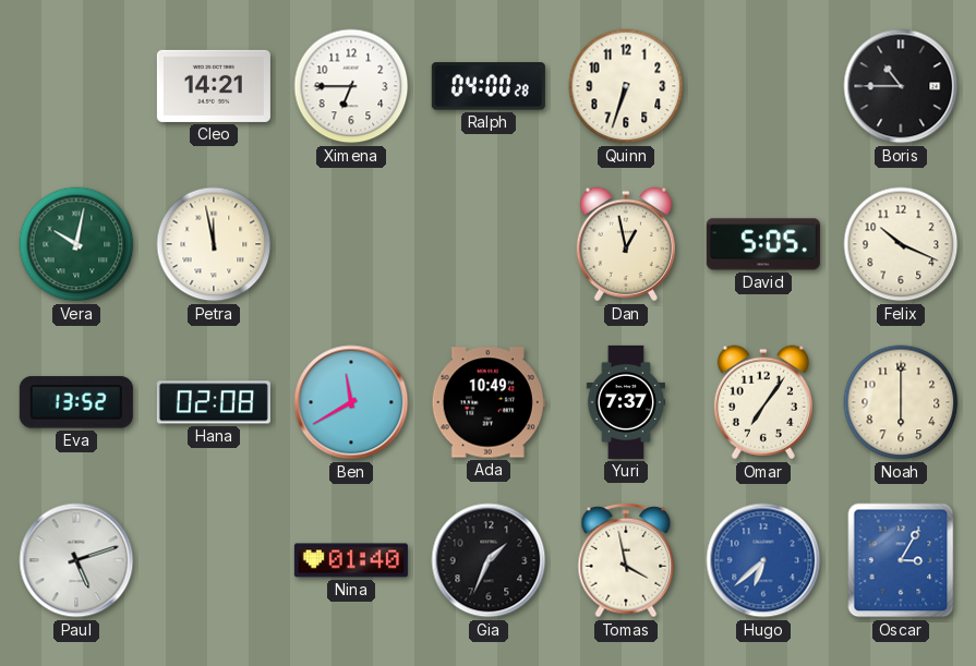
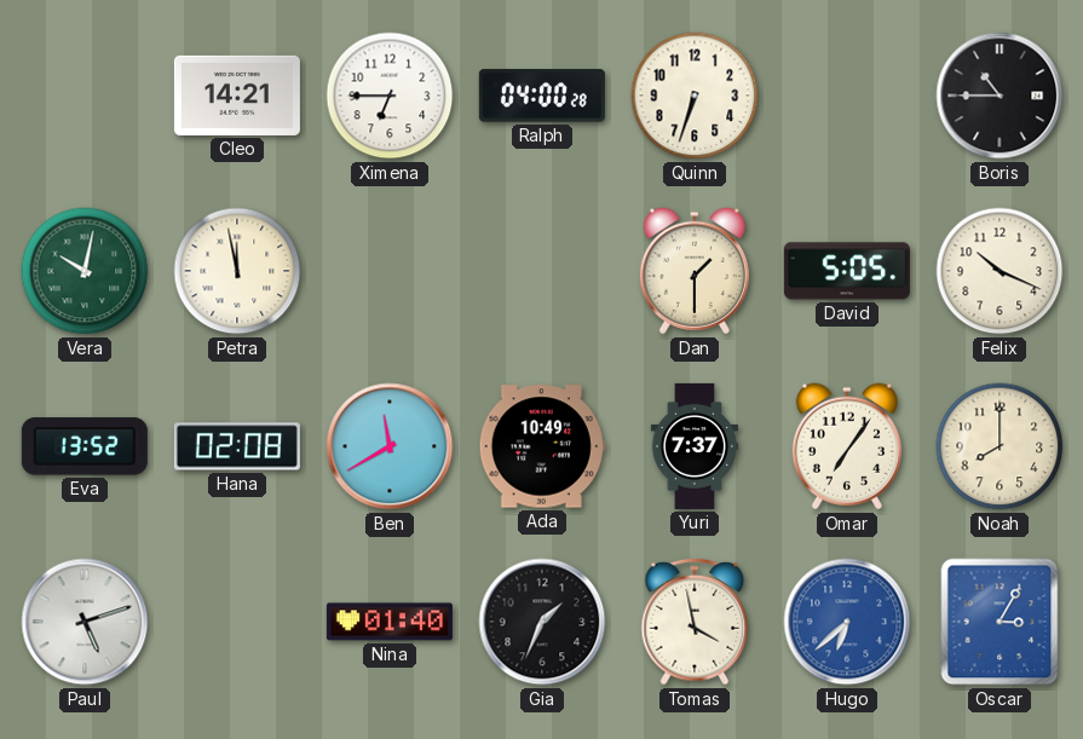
Dan: 12:58 -> 1:30 (695, 271)
Noah: 6:00 -> 8:00 (1000, 446)
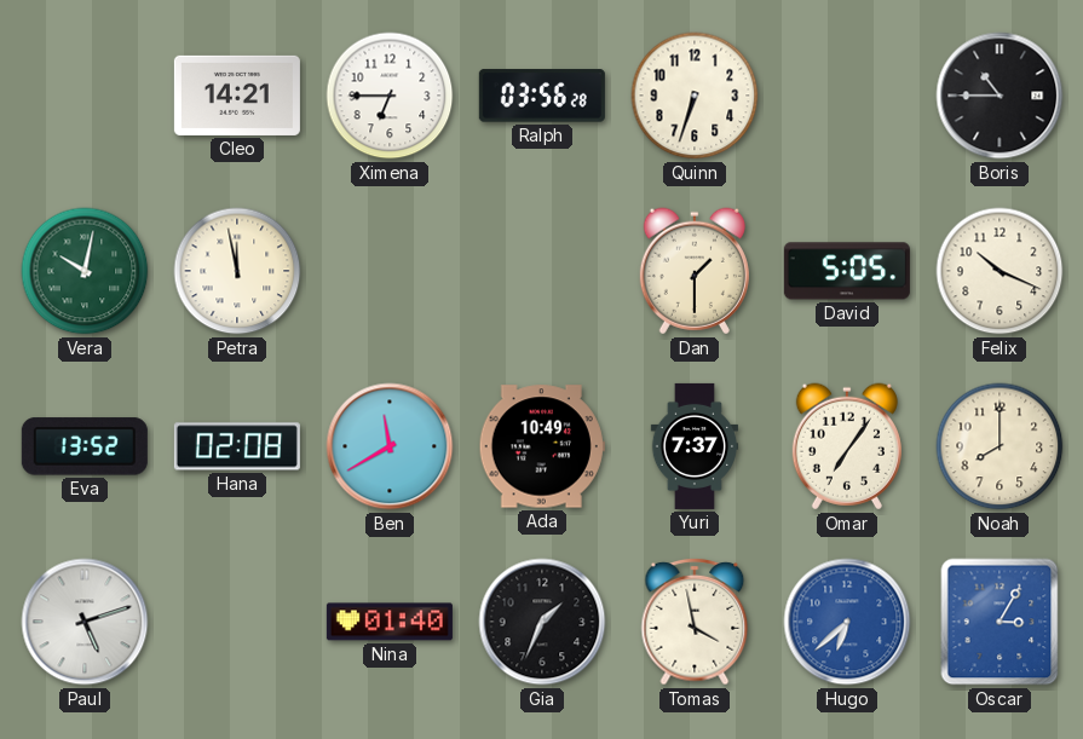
Ralph: 04:00 -> 03:56 (542, 96)
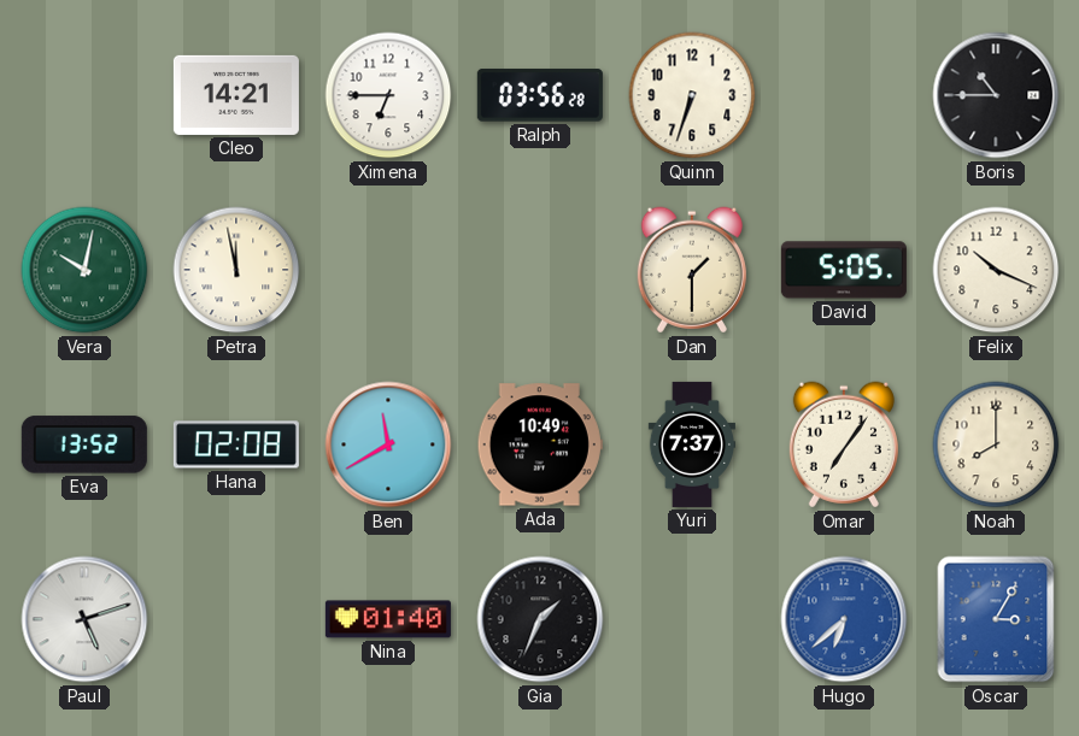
Tomas: 3:58 -> none (695, 622)
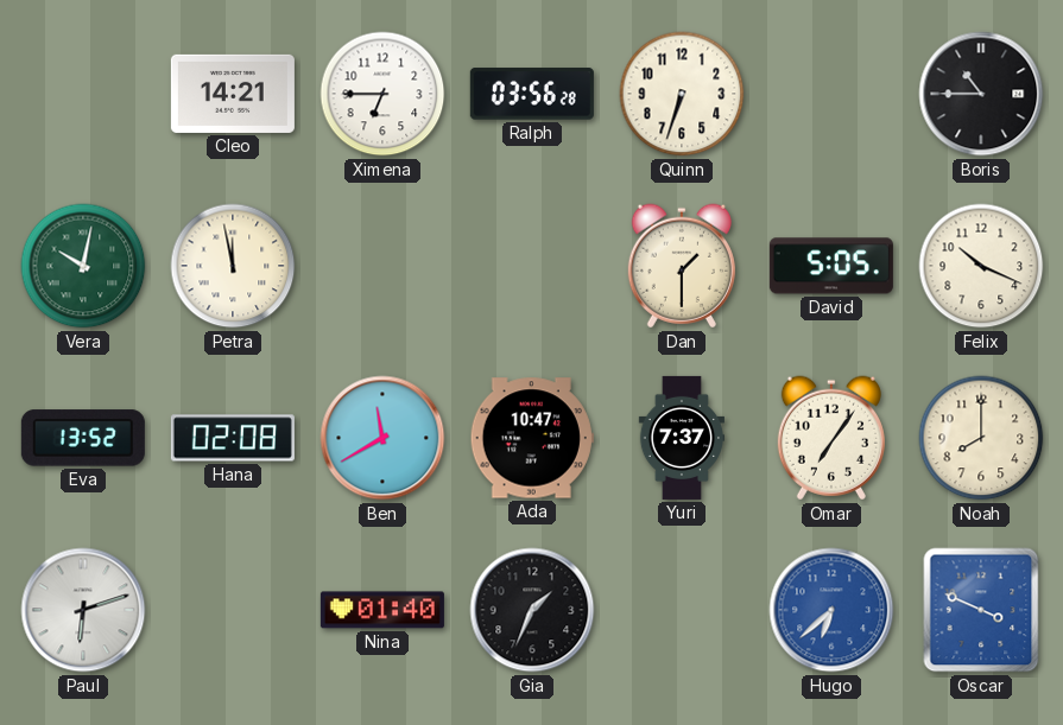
Ada: 10:49 -> 10:47 (532, 438)
Paul: 5:12 -> 6:12 (83, 610)
Oscar: 3:05 -> 3:49 (981, 610)
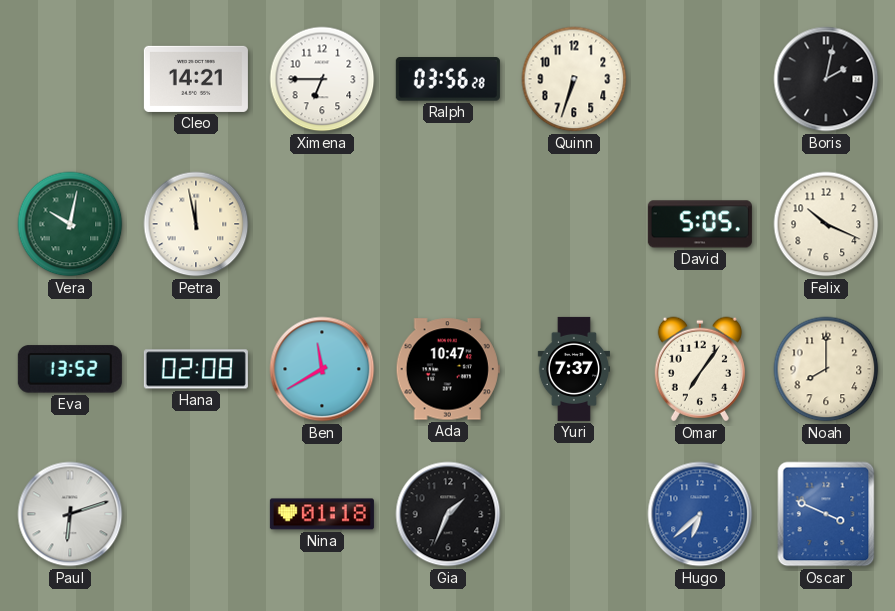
Boris: 10:45 -> 2:02 (826, 79)
Dan: 1:30 -> none (682, 266)
Nina: 01:40 -> 01:18 (322, 514)
